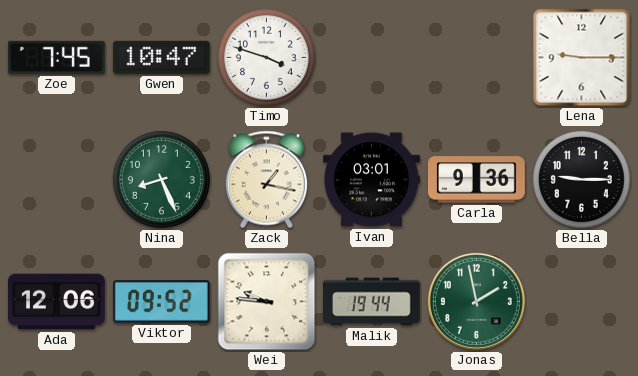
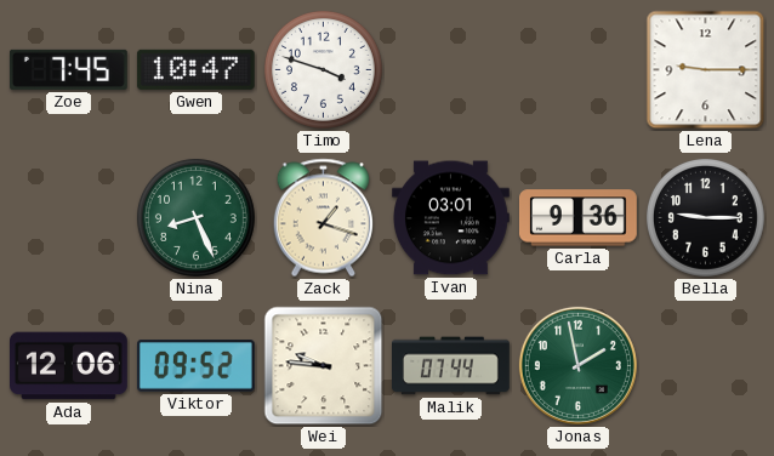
Zack: 1:17 -> 1:18 (323, 218)
Malik: 19:44 -> 07:44 (451, 366)
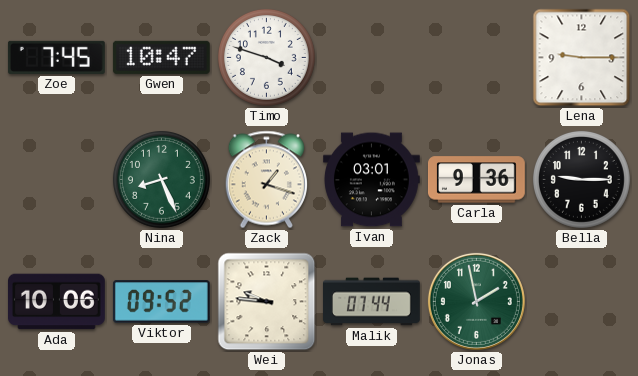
Ada: 12:06 -> 10:06 (57, 302)
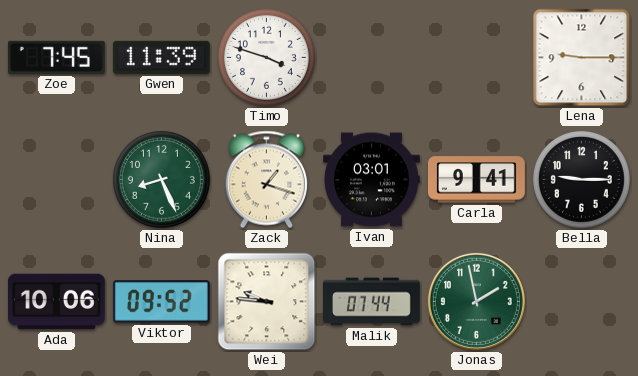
Gwen: 10:47 -> 11:39 (161, 57)
Carla: 9:36 -> 9:41 (476, 180)
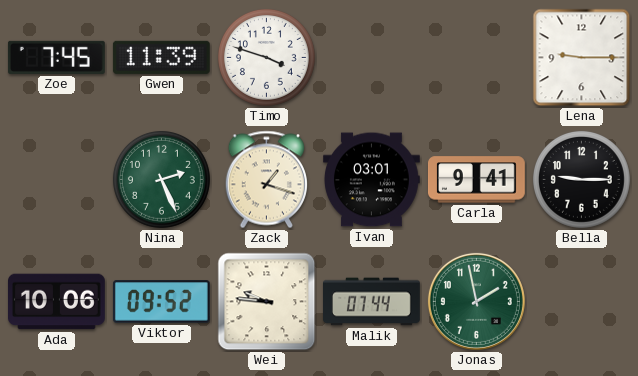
Nina: 8:26 -> 2:26 (161, 179)
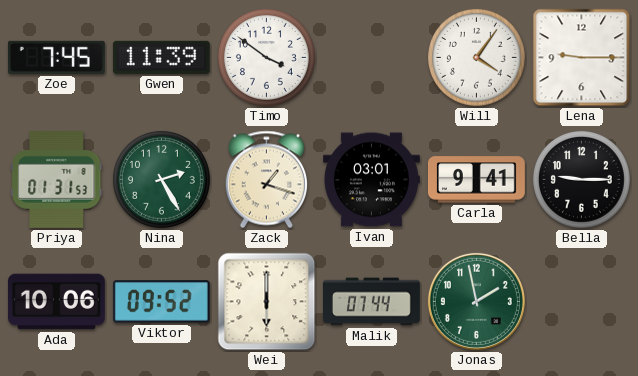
Timo: 3:48 -> 3:51 (266, 57)
Will: none -> 4:06 (476, 57)
Priya: none -> 01:31 (57, 179)
Nina: 2:26 -> 2:25 (161, 179)
Wei: 9:46 -> 6:00 (267, 302)
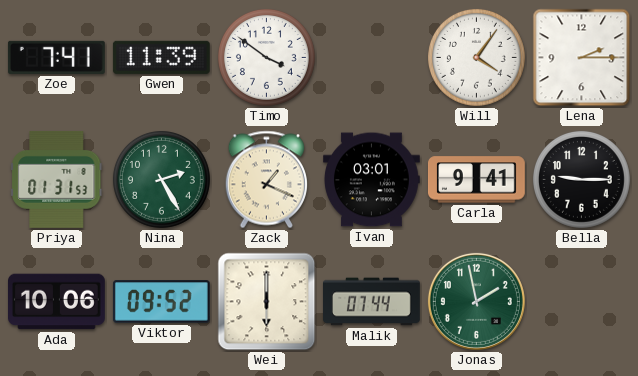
Zoe: 7:45 -> 7:41 (56, 57)
Lena: 9:15 -> 2:15 (582, 58)
Zack: 1:18 -> 1:19 (266, 180)
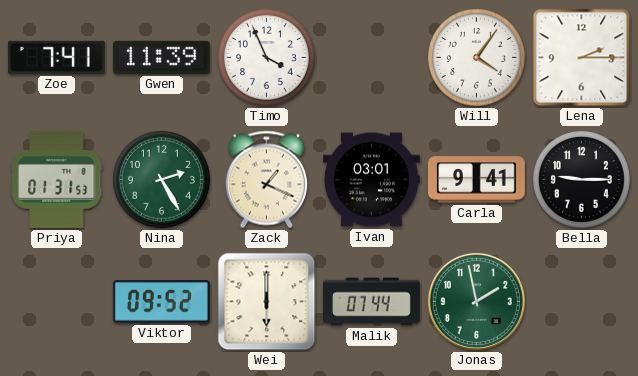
Timo: 3:51 -> 3:56 (266, 57)
Ada: 10:06 -> none (57, 302)
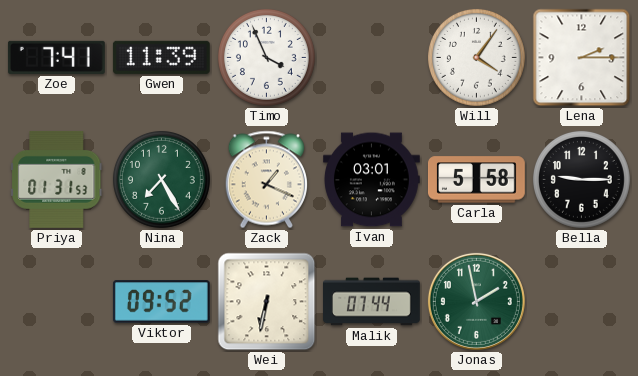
Nina: 2:25 -> 7:25 (161, 179)
Carla: 9:41 -> 5:58 (476, 180)
Wei: 6:00 -> 6:32 (267, 302)
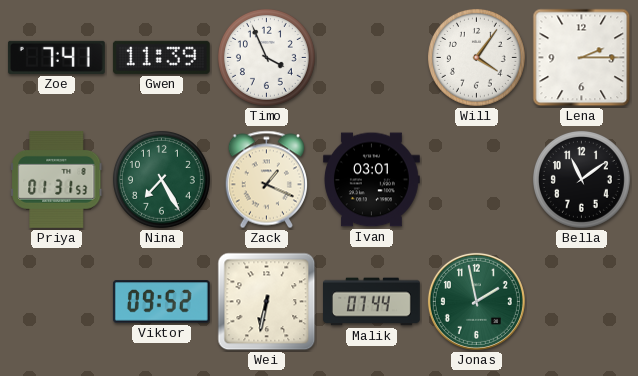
Carla: 5:58 -> none (476, 180)
Bella: 9:15 -> 11:09 (581, 179)
